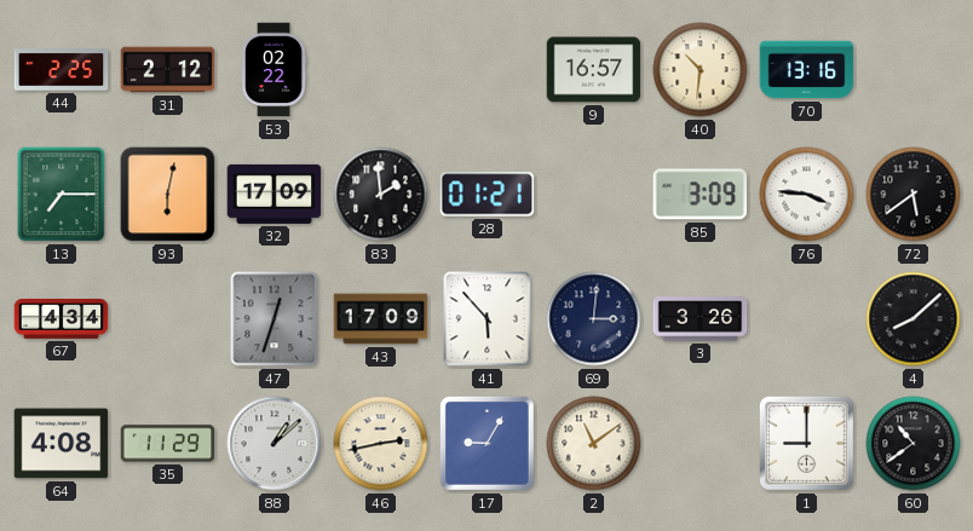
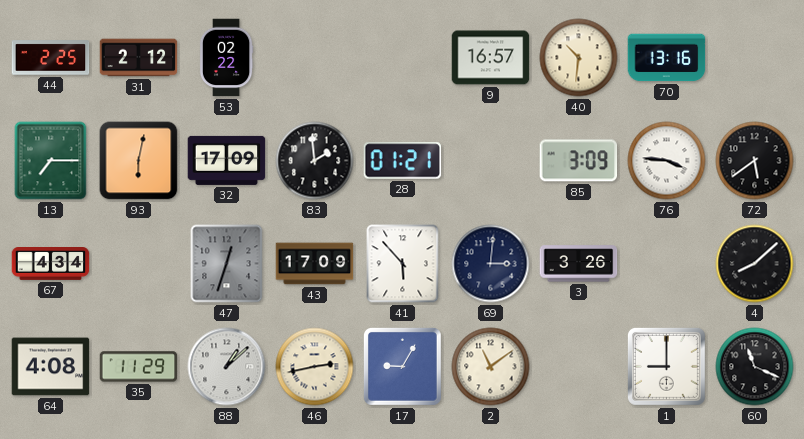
60: 10:39 -> 11:19 (755, 367)
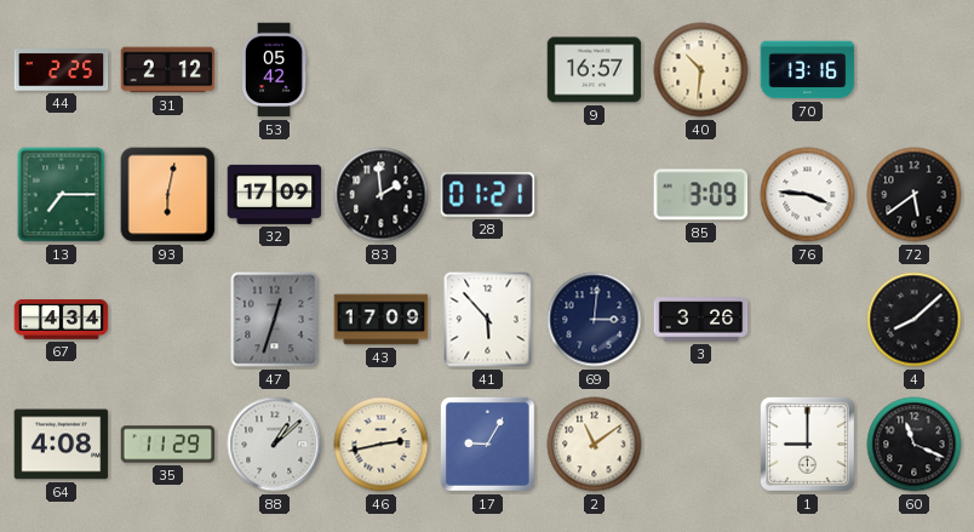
53: 02:22 -> 05:42 (274, 70)
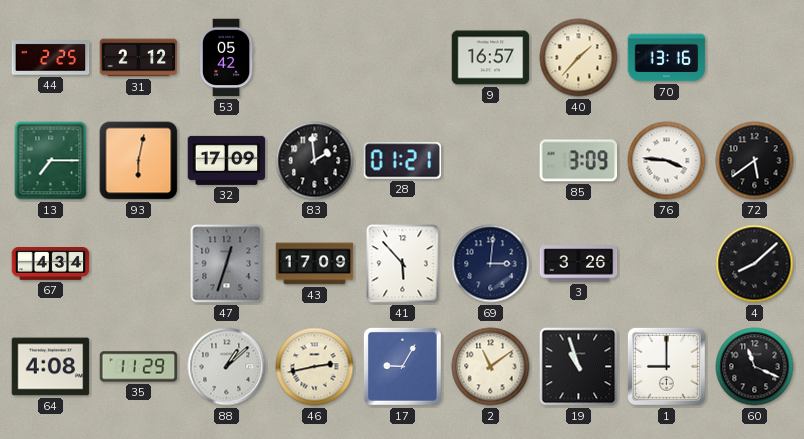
40: 10:31 -> 1:37 (579, 58)
19: none -> 10:57 (579, 367)
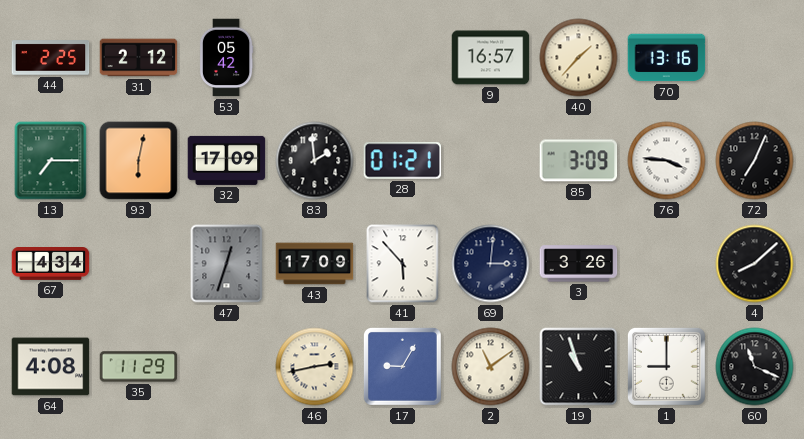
72: 5:39 -> 7:04 (755, 161)
88: 1:08 -> none (227, 367)
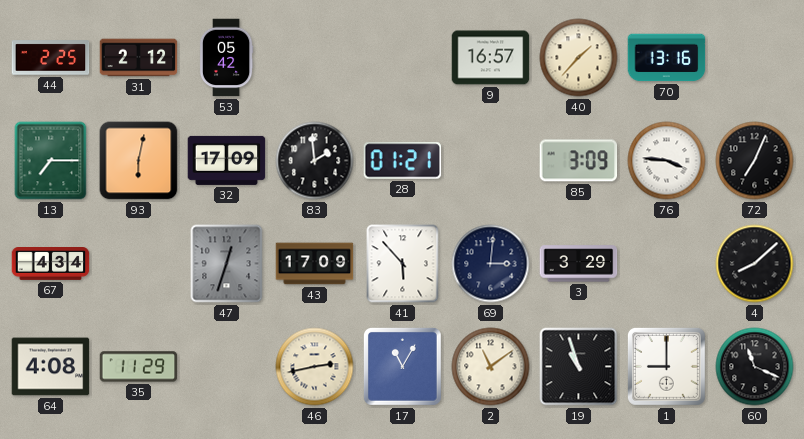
3: 3:26 -> 3:29 (579, 264)
17: 9:05 -> 11:05 (402, 366)
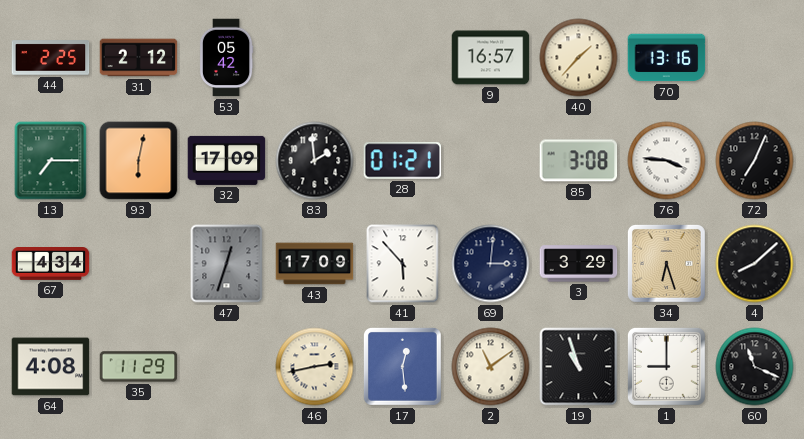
85: 3:09 -> 3:08 (579, 161)
34: none -> 6:27 (666, 263)
17: 11:05 -> 12:29 (402, 366)
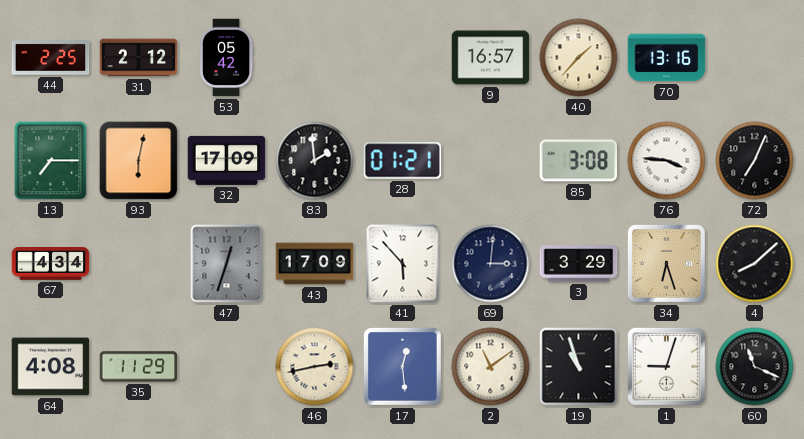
1: 9:00 -> 9:03 (666, 366)
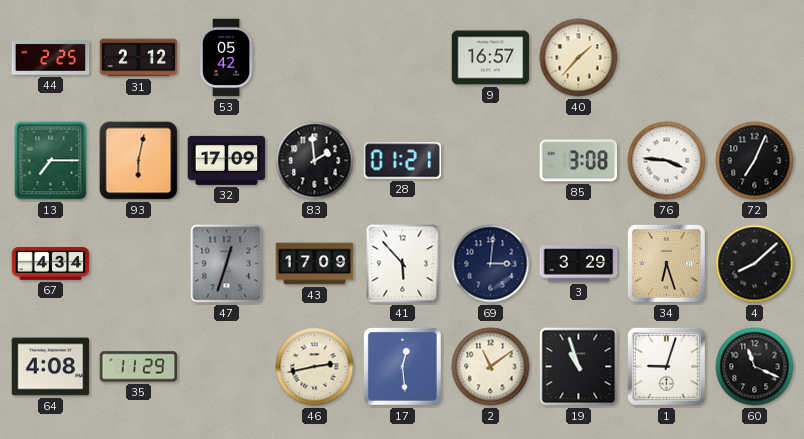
70: 13:16 -> none (667, 58)
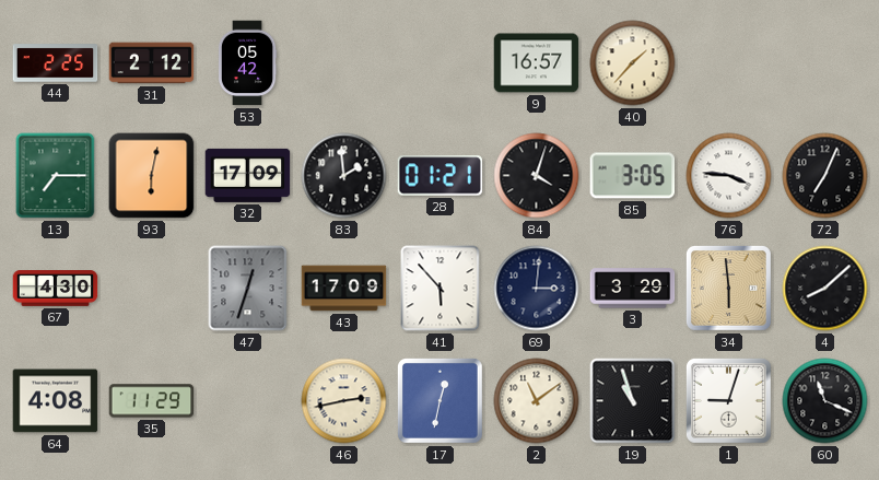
84: none -> 4:03 (537, 176)
85: 3:08 -> 3:05 (633, 176)
67: 4:34 -> 4:30 (56, 289)
34: 6:27 -> 5:59 (728, 288)
17: 12:29 -> 12:32 (440, 400)
